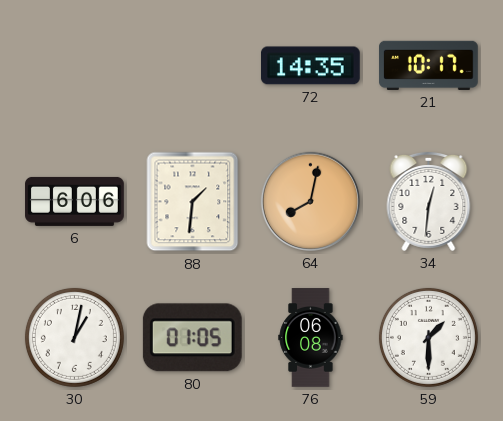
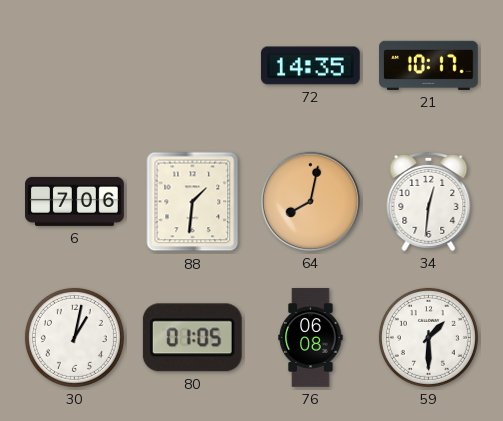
6: 6:06 -> 7:06 (75, 201)
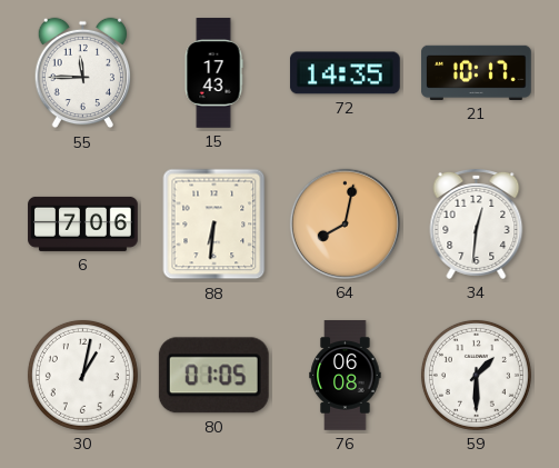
55: none -> 11:45 (82, 73)
15: none -> 17:43 (213, 73)
88: 1:31 -> 6:31 (214, 225)
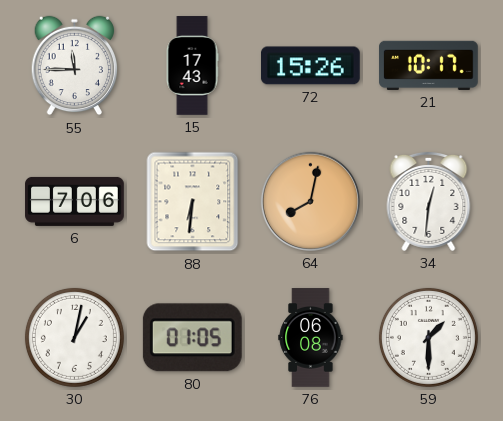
72: 14:35 -> 15:26 (310, 66)
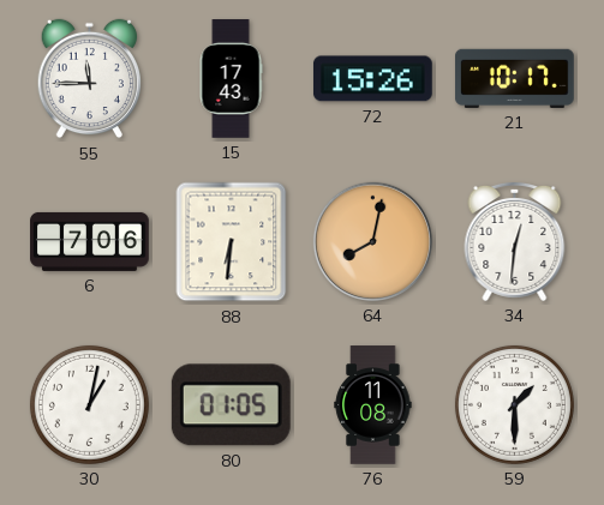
76: 06:08 -> 11:08 (373, 405)
